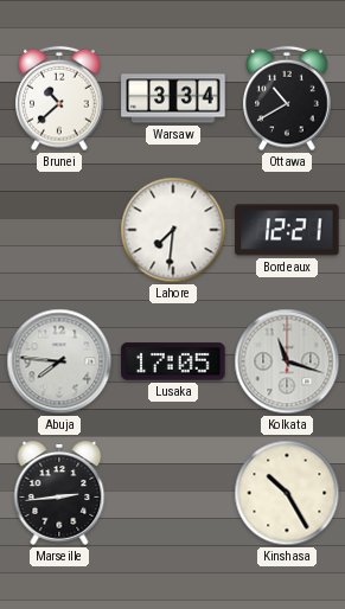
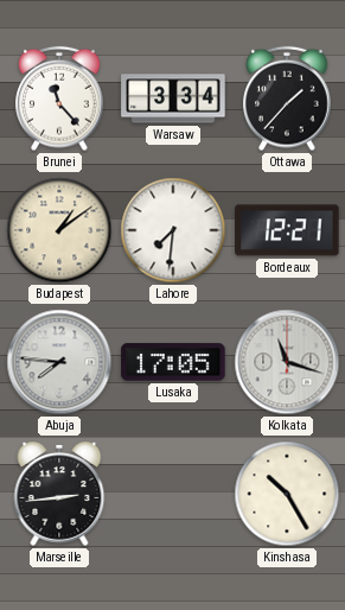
Brunei: 10:38 -> 11:23 (59, 99)
Ottawa: 10:40 -> 1:37 (287, 99)
Budapest: none -> 1:09 (59, 230)
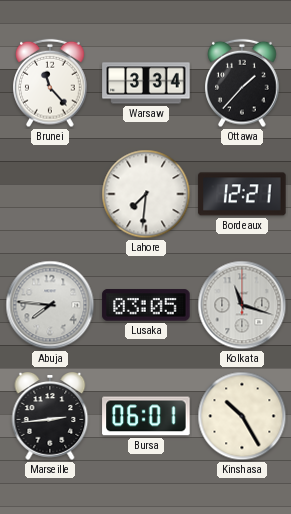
Budapest: 1:09 -> none (59, 230)
Lusaka: 17:05 -> 03:05 (146, 305)
Bursa: none -> 06:01 (146, 416)
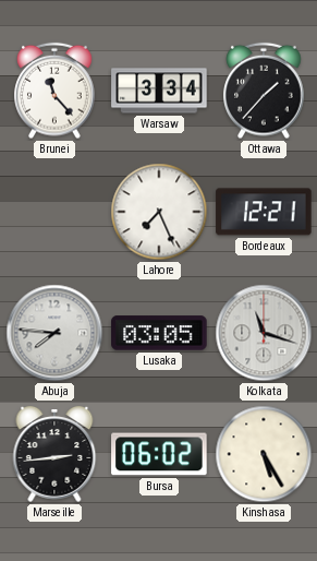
Lahore: 7:31 -> 7:26 (159, 212)
Bursa: 06:01 -> 06:02 (159, 454)
Kinshasa: 10:25 -> 5:25 (264, 454)
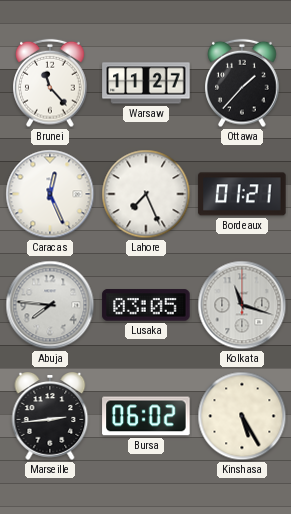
Warsaw: 3:34 -> 11:27 (146, 83)
Caracas: none -> 12:26 (50, 194)
Bordeaux: 12:21 -> 01:21 (242, 194)
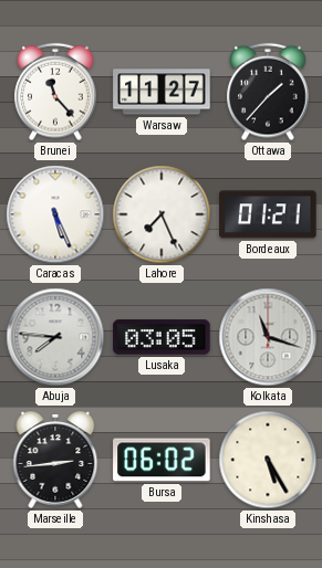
Caracas: 12:26 -> 5:26 (55, 214)
